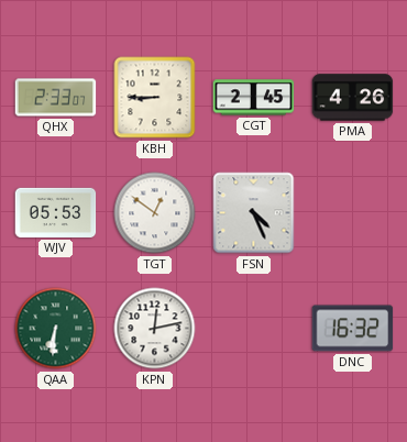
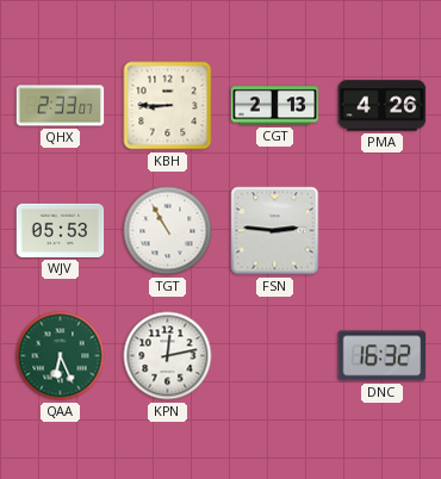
CGT: 2:45 -> 2:13 (275, 106)
TGT: 12:51 -> 10:55 (168, 231)
FSN: 4:26 -> 2:46 (275, 231)
QAA: 6:31 -> 6:26 (61, 356)
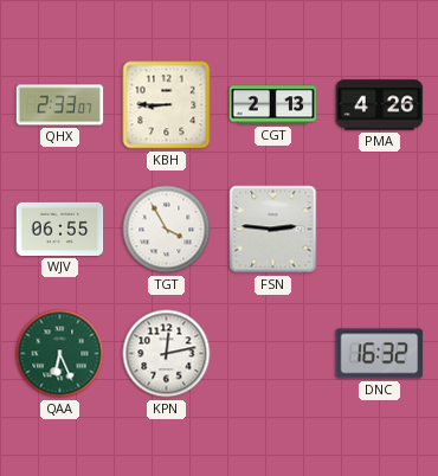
WJV: 05:53 -> 06:55 (60, 229)
TGT: 10:55 -> 3:55 (167, 230)
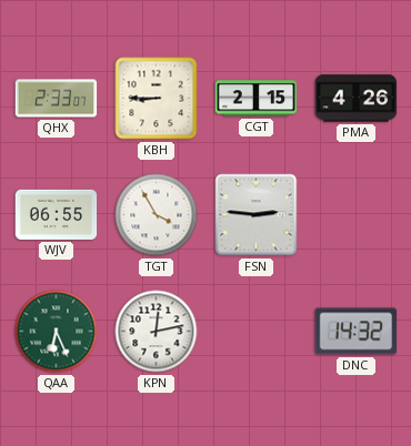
CGT: 2:13 -> 2:15 (257, 99)
DNC: 16:32 -> 14:32 (357, 332)
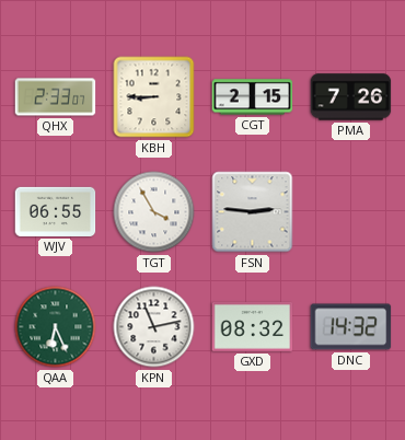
PMA: 4:26 -> 7:26 (351, 97)
KPN: 12:13 -> 11:13 (154, 327)
GXD: none -> 08:32 (253, 326)
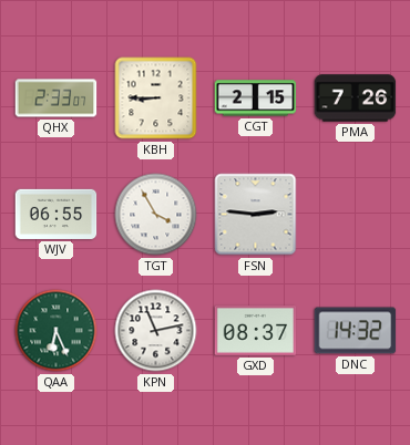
GXD: 08:32 -> 08:37 (256, 330)
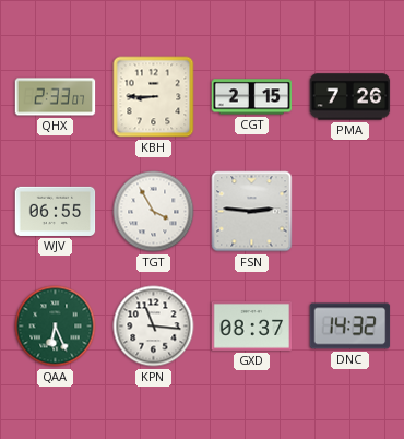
KPN: 11:13 -> 11:16 (154, 327)
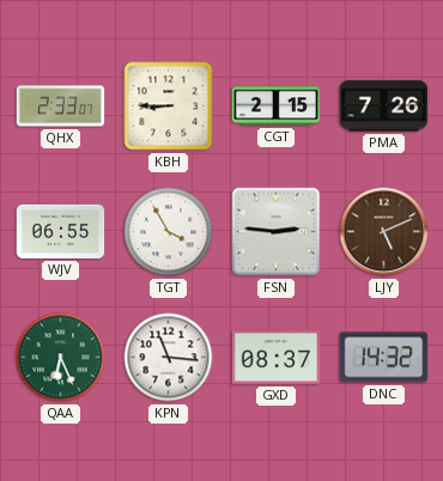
LJY: none -> 5:11 (384, 232)
